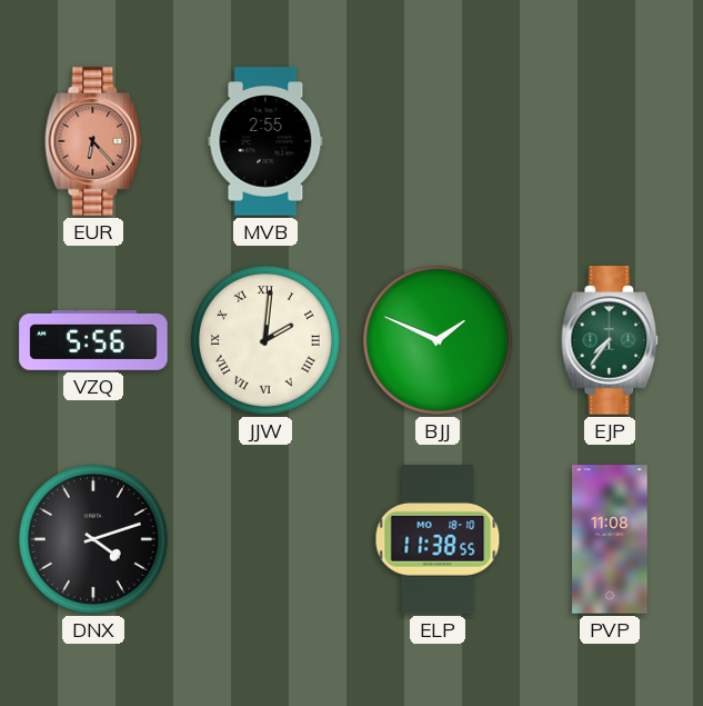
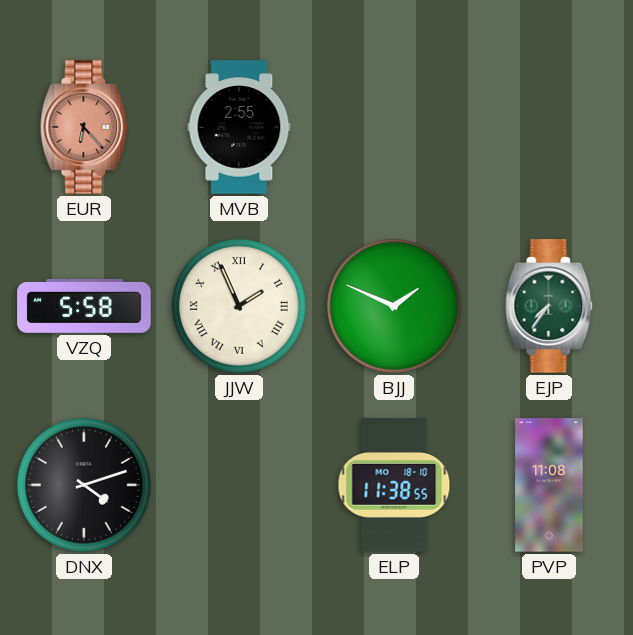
VZQ: 5:56 -> 5:58 (84, 307)
JJW: 2:01 -> 1:56 (239, 306)
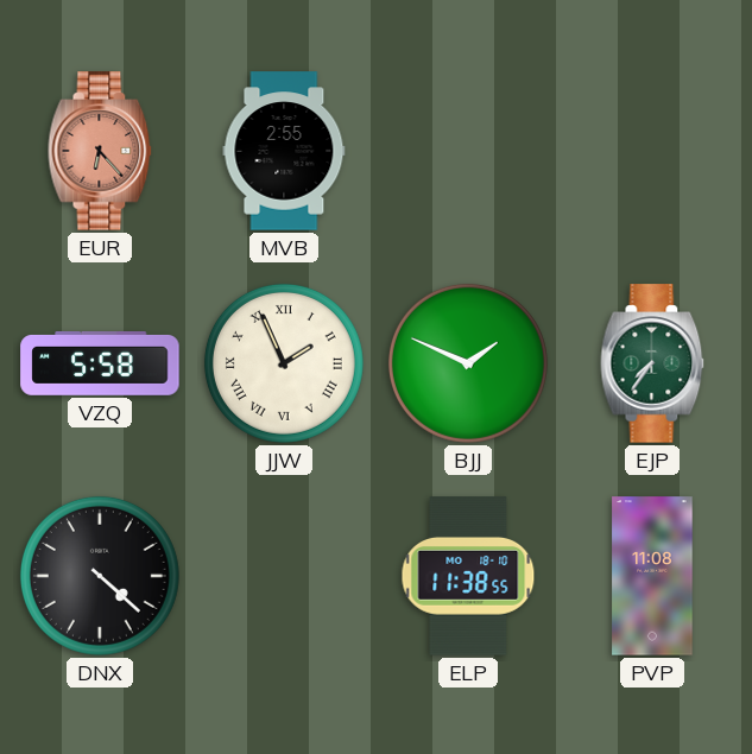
DNX: 4:12 -> 4:22 (100, 576)
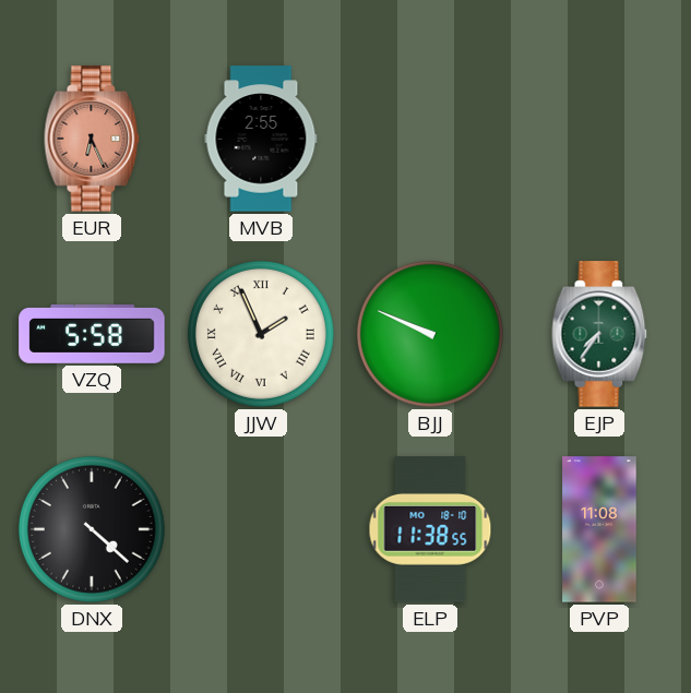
EUR: 6:23 -> 6:26 (92, 139)
BJJ: 1:49 -> 9:49 (430, 334)
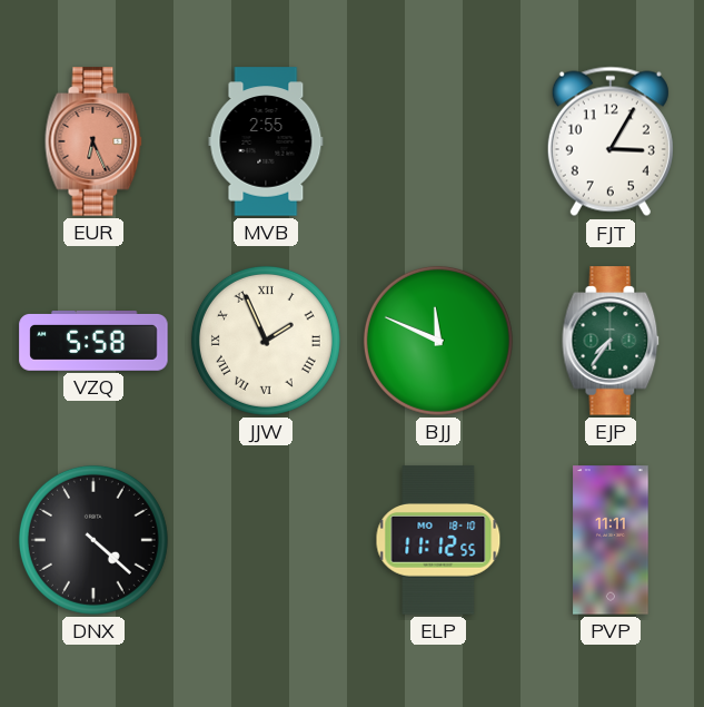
FJT: none -> 3:05 (611, 141)
BJJ: 9:49 -> 11:49 (438, 341)
ELP: 11:38 -> 11:12 (438, 540)
PVP: 11:08 -> 11:11 (611, 540)
